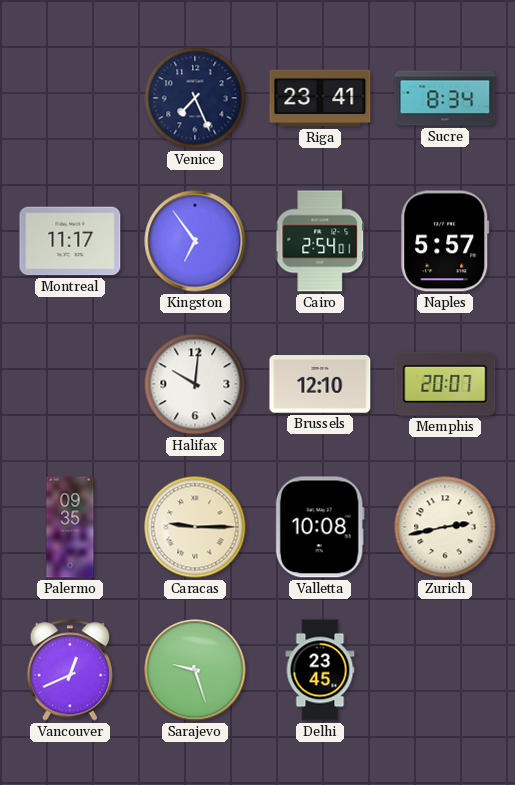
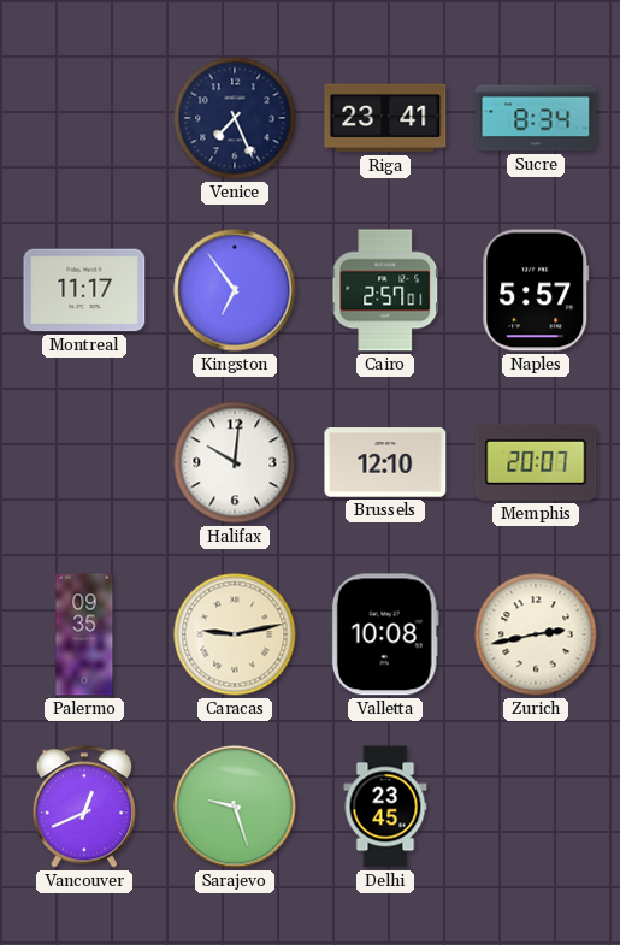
Cairo: 2:54 -> 2:57 (385, 290)
Caracas: 9:15 -> 9:13 (235, 634)
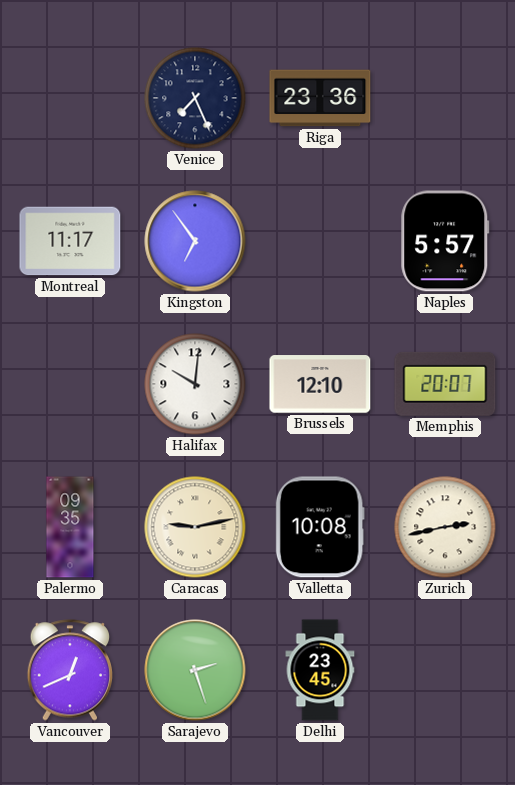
Riga: 23:41 -> 23:36 (320, 98)
Sucre: 8:34 -> none (536, 118)
Cairo: 2:57 -> none (385, 290)
Sarajevo: 9:27 -> 2:27 (195, 670)
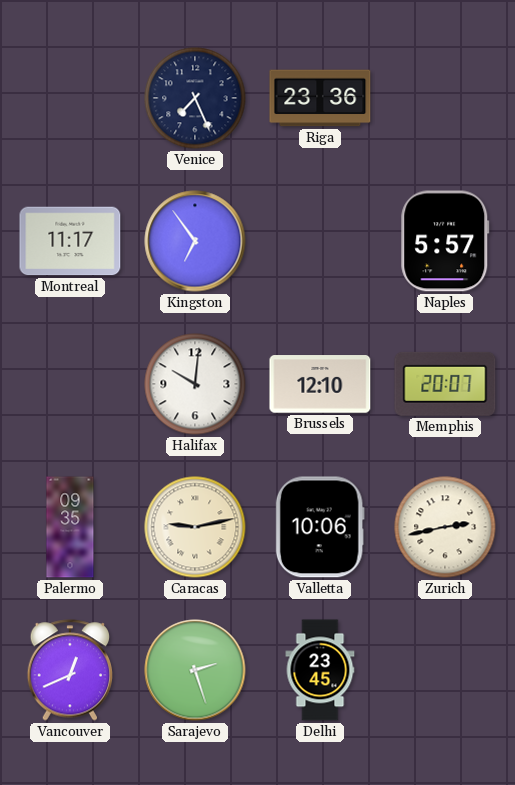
Valletta: 10:08 -> 10:06 (320, 527)
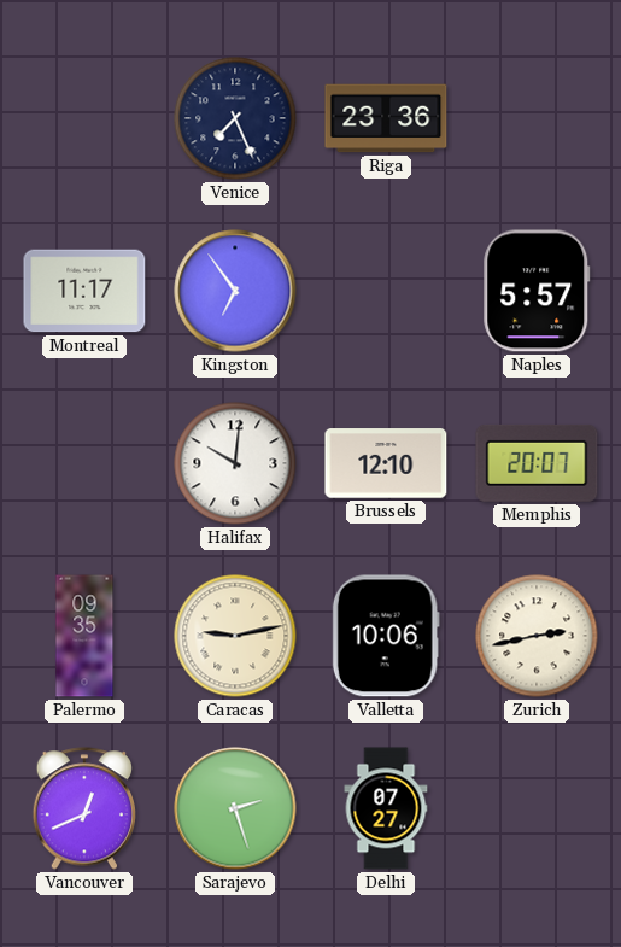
Delhi: 23:45 -> 07:27 (386, 808)
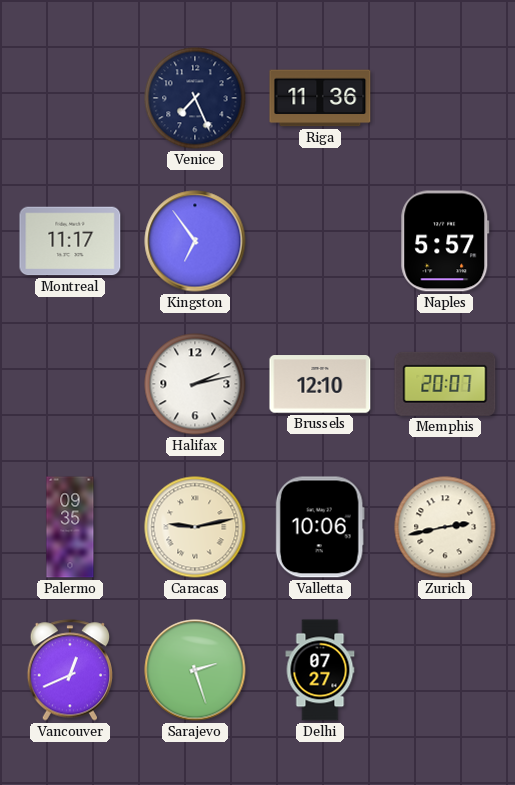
Riga: 23:36 -> 11:36 (320, 98)
Halifax: 10:01 -> 2:13 (195, 384)
